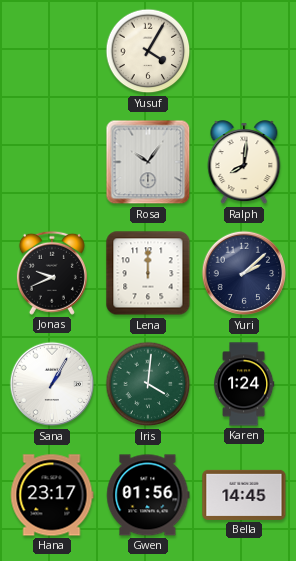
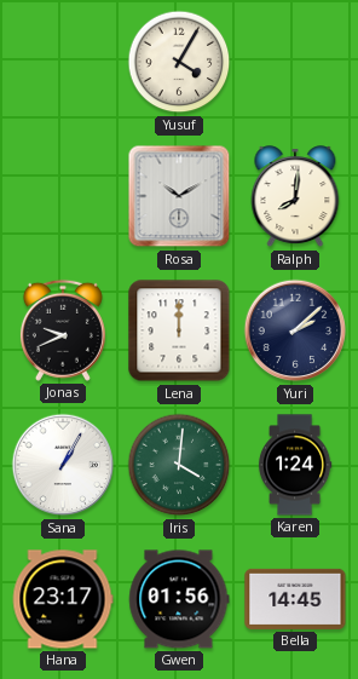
Rosa: 10:06 -> 10:10 (179, 196)
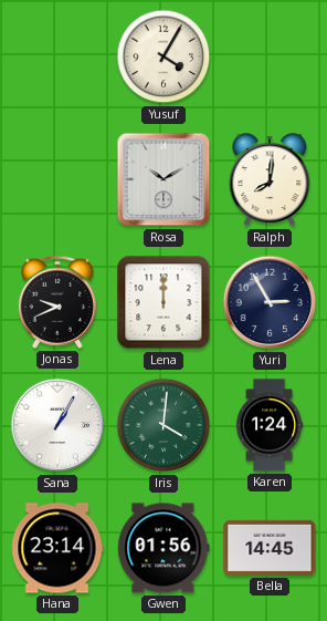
Yuri: 2:08 -> 2:55 (270, 302)
Hana: 23:17 -> 23:14 (57, 548)
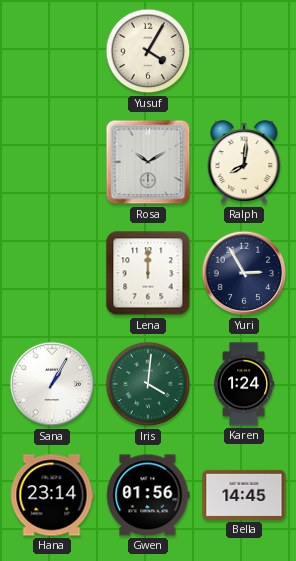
Jonas: 9:41 -> none (57, 302)
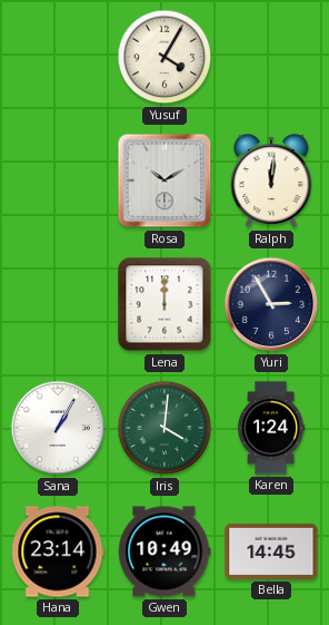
Ralph: 8:01 -> 12:01 (271, 182)
Gwen: 01:56 -> 10:49 (164, 551)
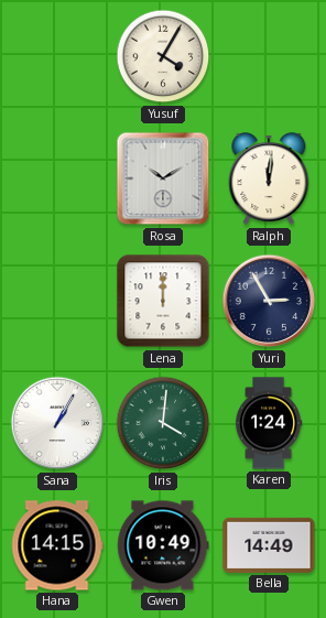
Hana: 23:14 -> 14:15 (57, 545)
Bella: 14:45 -> 14:49 (269, 545)
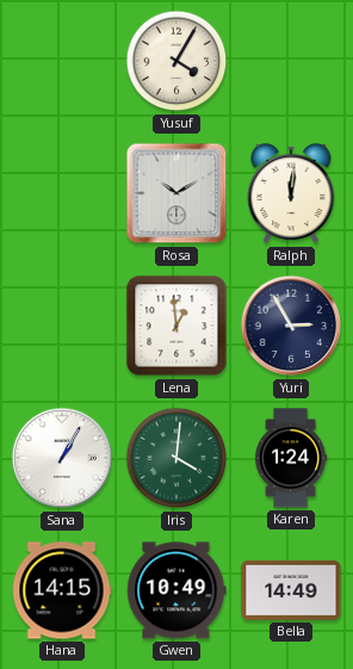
Lena: 12:00 -> 12:59 (176, 326)
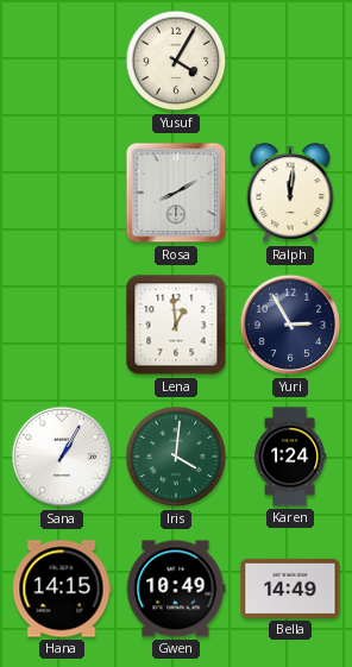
Rosa: 10:10 -> 8:10 (176, 193)
